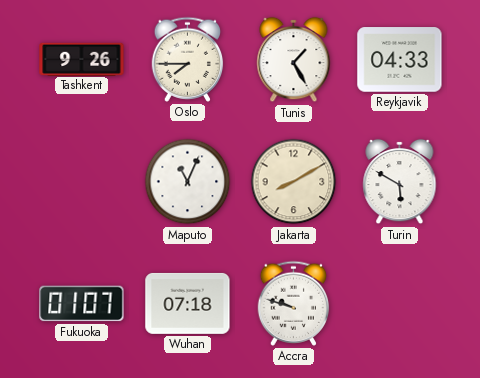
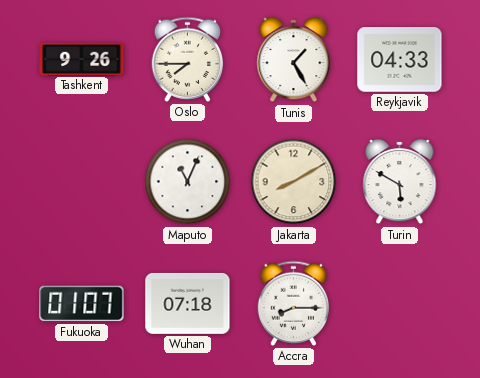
Accra: 9:48 -> 8:15 (294, 303)
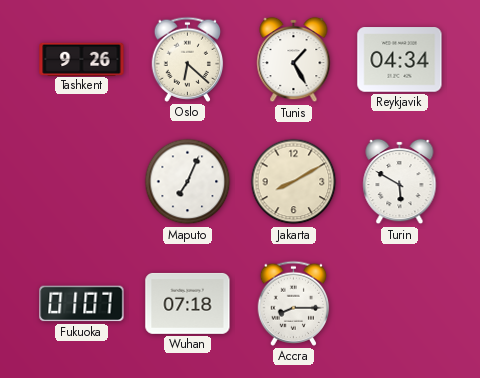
Oslo: 7:45 -> 6:22 (188, 59)
Reykjavik: 04:33 -> 04:34 (400, 60)
Maputo: 11:04 -> 7:04 (188, 182)
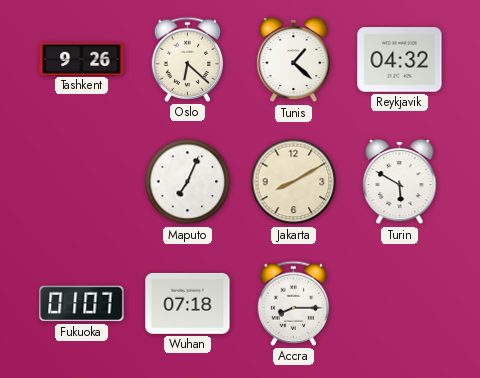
Tunis: 1:25 -> 1:22 (294, 60)
Reykjavik: 04:34 -> 04:32 (400, 60)
